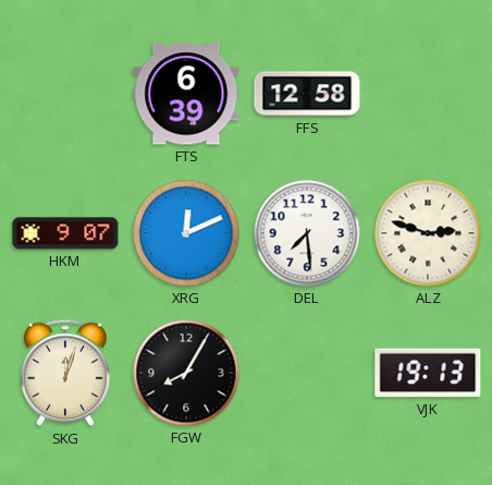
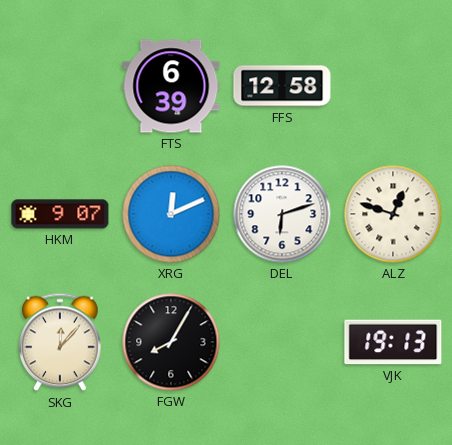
DEL: 7:29 -> 6:12 (282, 214)
ALZ: 2:48 -> 12:48 (393, 214)
SKG: 12:03 -> 12:07 (60, 342)
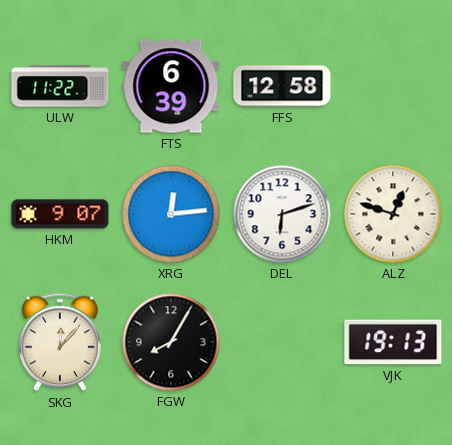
ULW: none -> 11:22 (60, 86)
XRG: 12:11 -> 12:14 (171, 214)
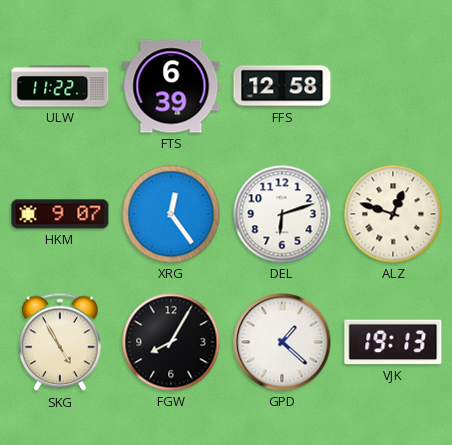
XRG: 12:14 -> 12:24 (171, 214)
SKG: 12:07 -> 4:55 (60, 342)
GPD: none -> 1:22 (282, 342)
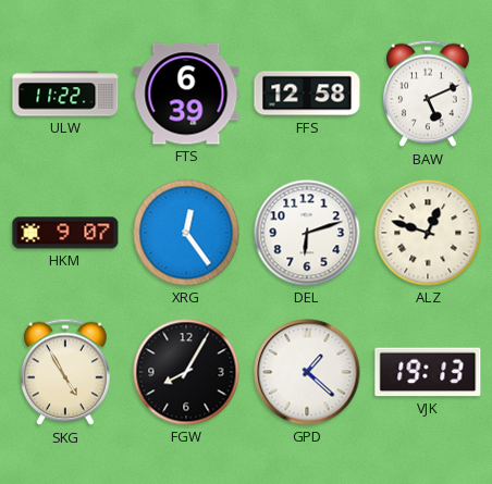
BAW: none -> 5:11 (428, 94)
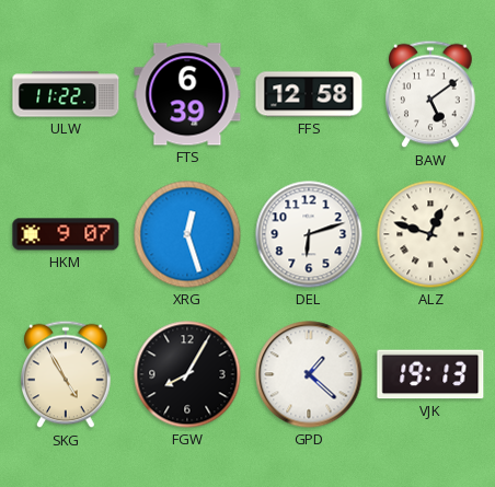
BAW: 5:11 -> 5:09 (430, 94)
XRG: 12:24 -> 12:27 (187, 234)
